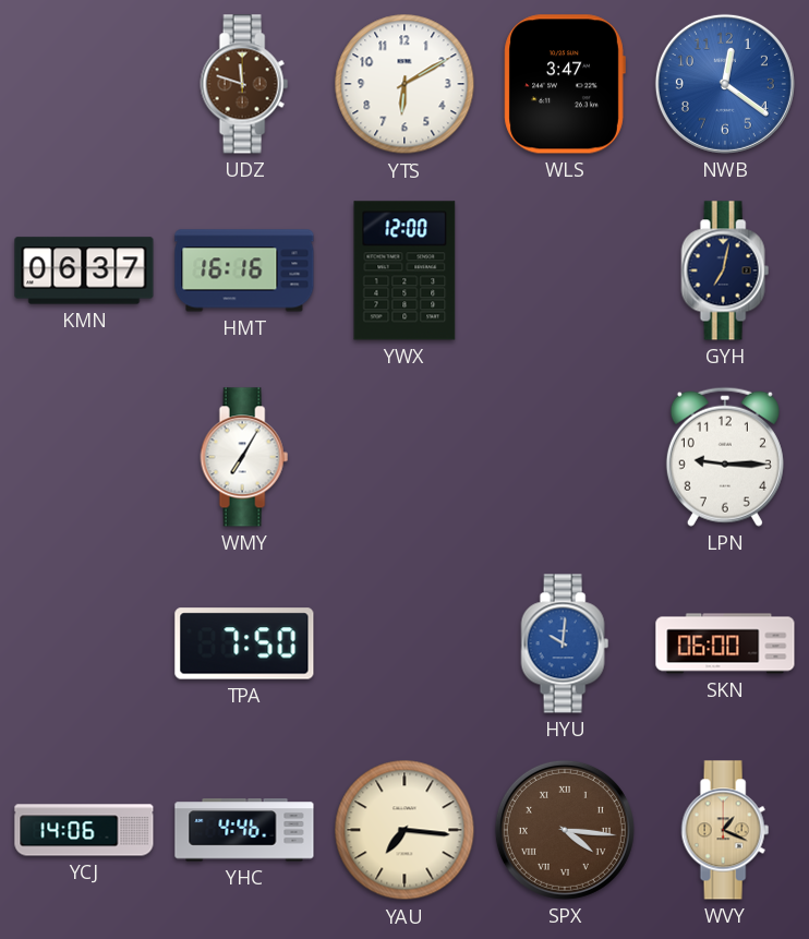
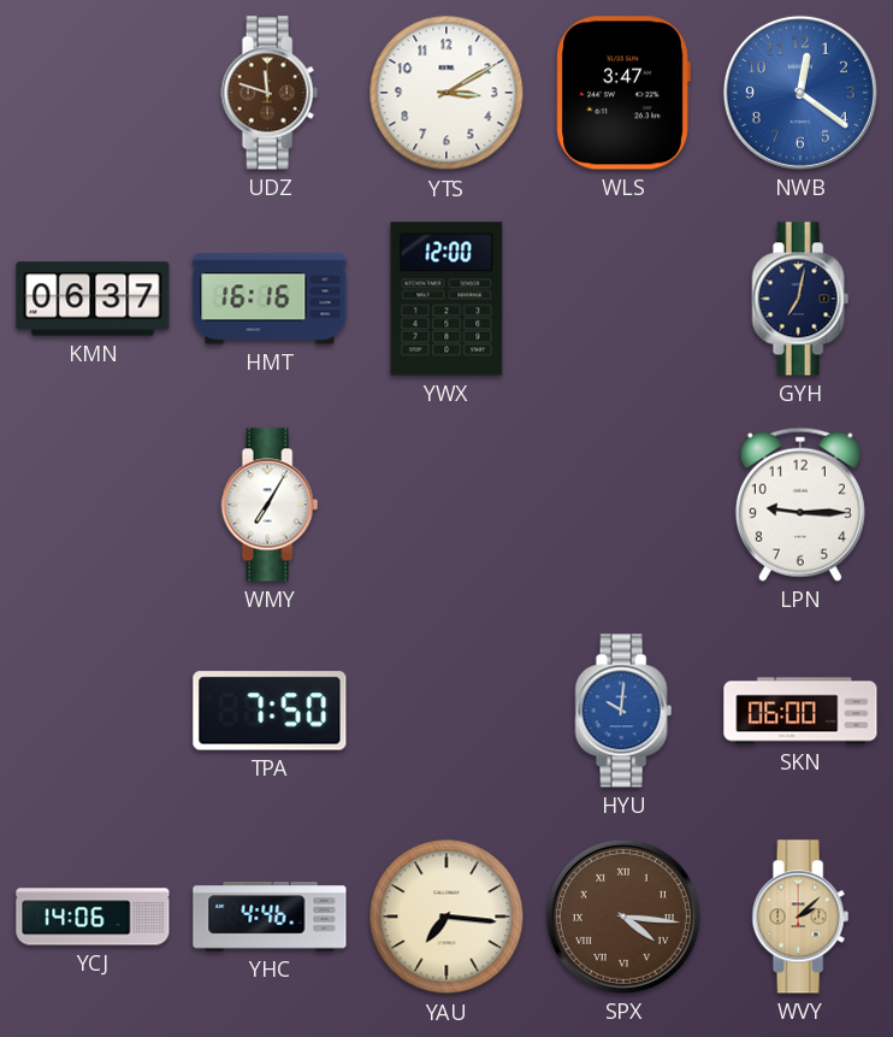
YTS: 6:10 -> 3:10 (446, 93)
WVY: 1:19 -> 2:08 (800, 917)
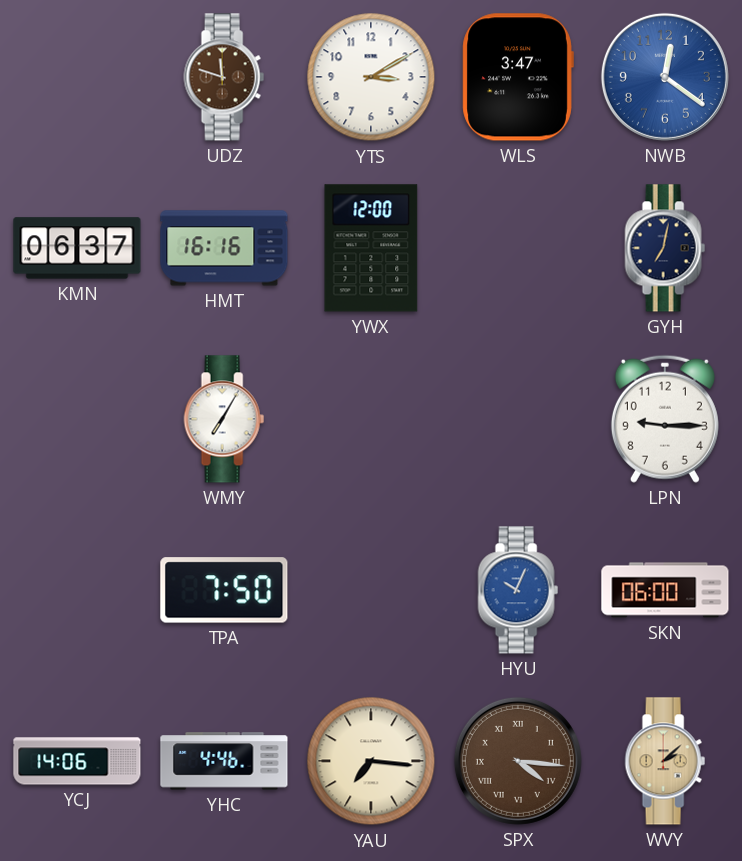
HYU: 10:01 -> 10:04 (518, 590)
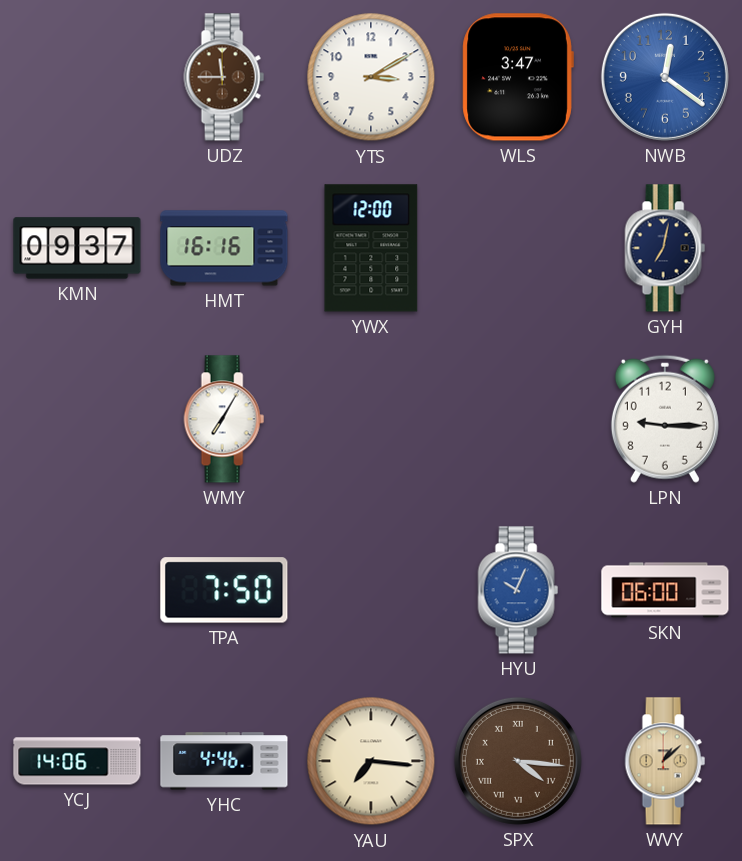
UDZ: 11:48 -> 11:45 (224, 77)
KMN: 06:37 -> 09:37 (77, 248)
WVY: 2:08 -> 1:08 (665, 761)
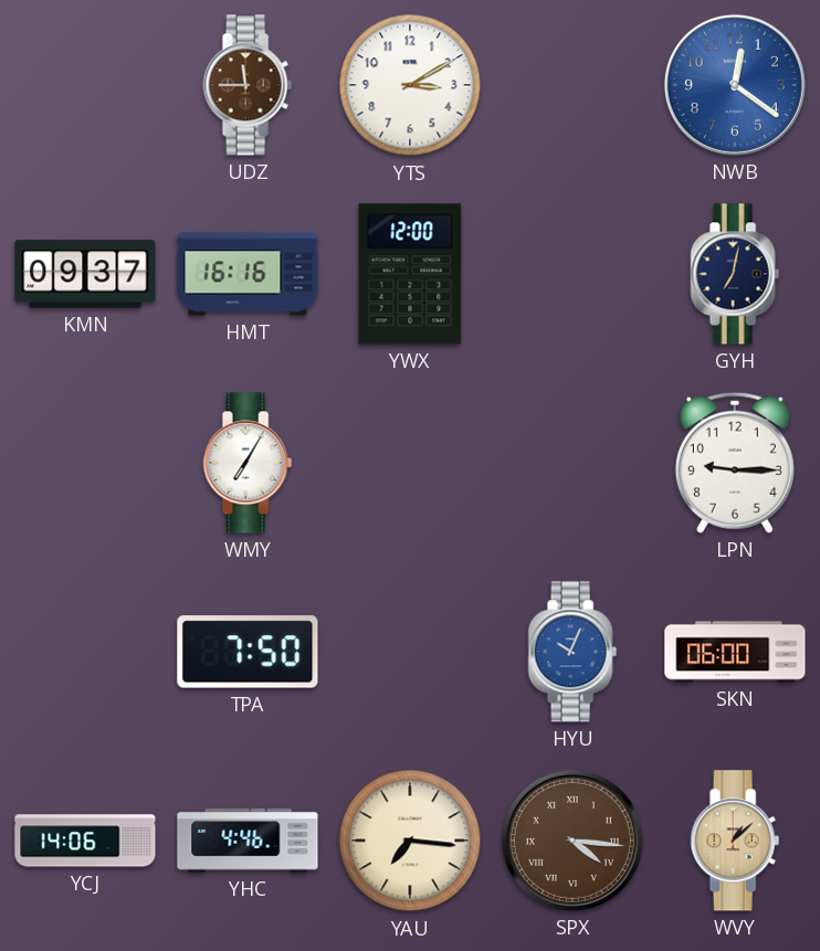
WLS: 3:47 -> none (518, 77)
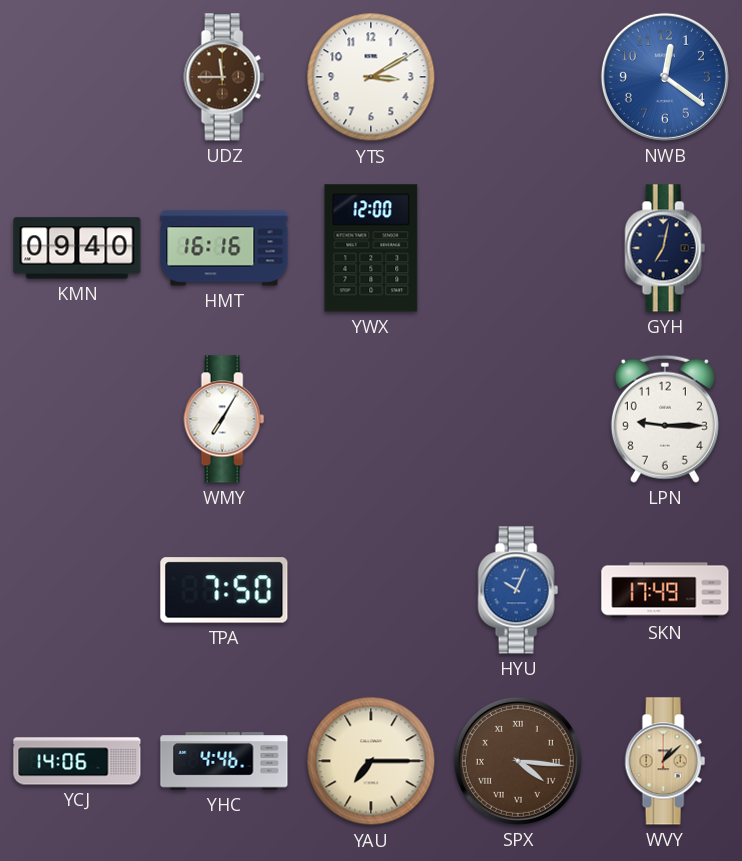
KMN: 09:37 -> 09:40 (77, 248)
SKN: 06:00 -> 17:49 (665, 590)
YAU: 7:16 -> 7:15 (371, 761)
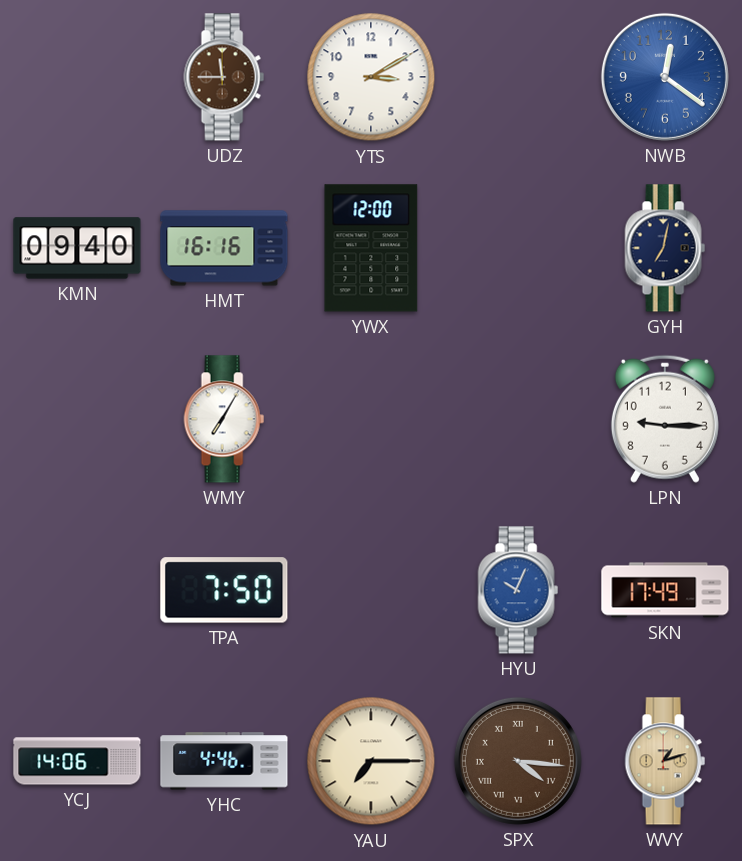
WVY: 1:08 -> 1:12 (665, 761)
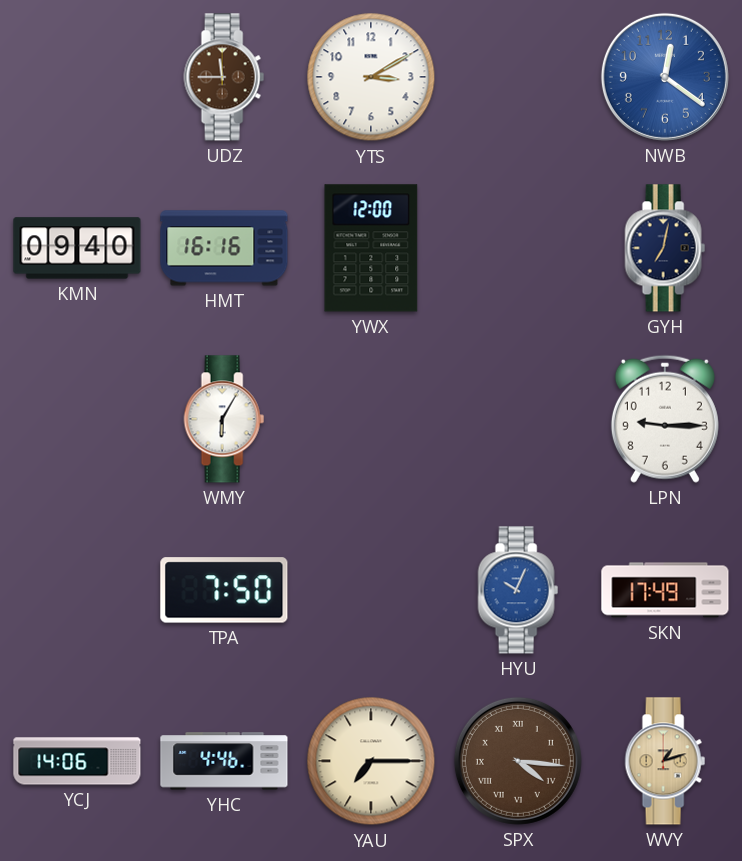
WMY: 7:05 -> 6:05 (224, 419)
